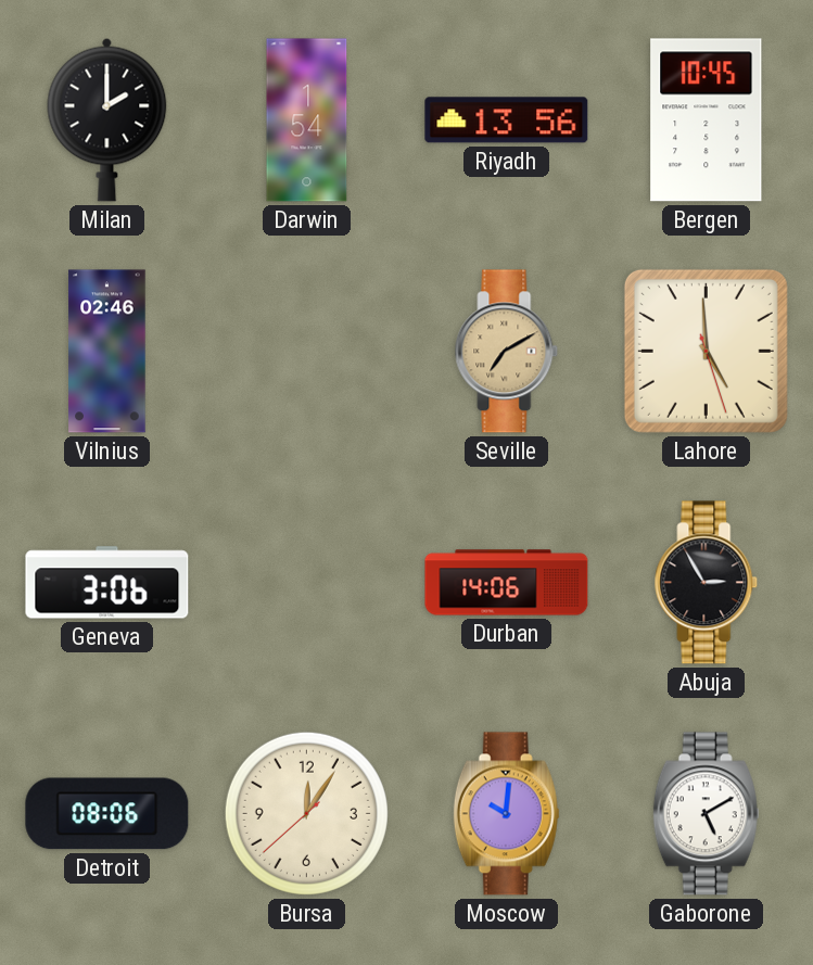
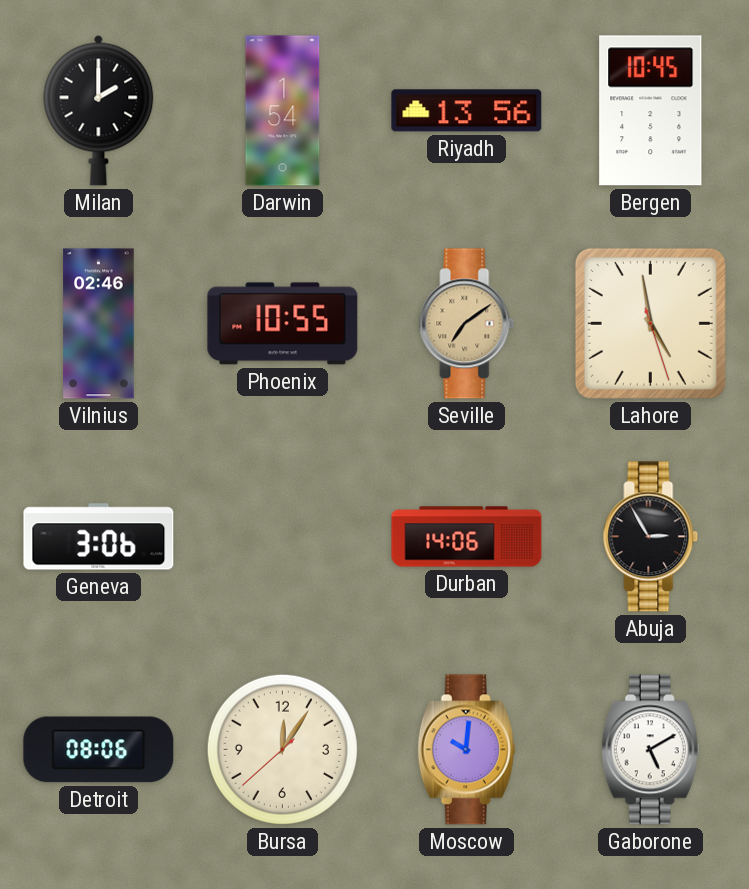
Phoenix: none -> 10:55 (283, 324)
Seville: 7:10 -> 7:09 (467, 324)
Lahore: 4:59 -> 4:58 (650, 323)
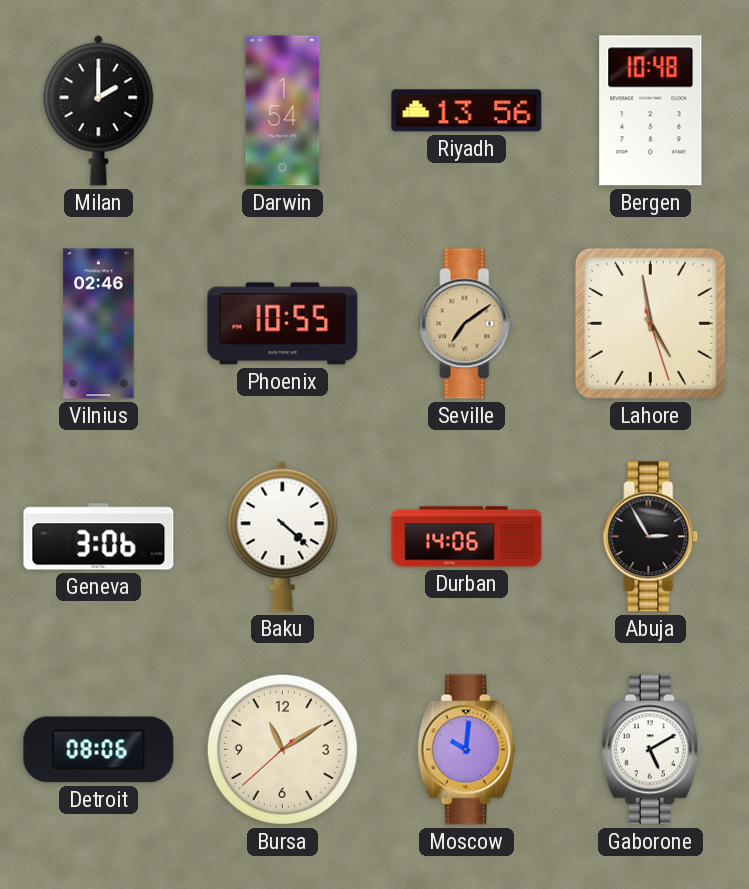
Bergen: 10:45 -> 10:48 (651, 111)
Baku: none -> 4:22 (283, 536)
Bursa: 12:05 -> 11:09 (282, 749)
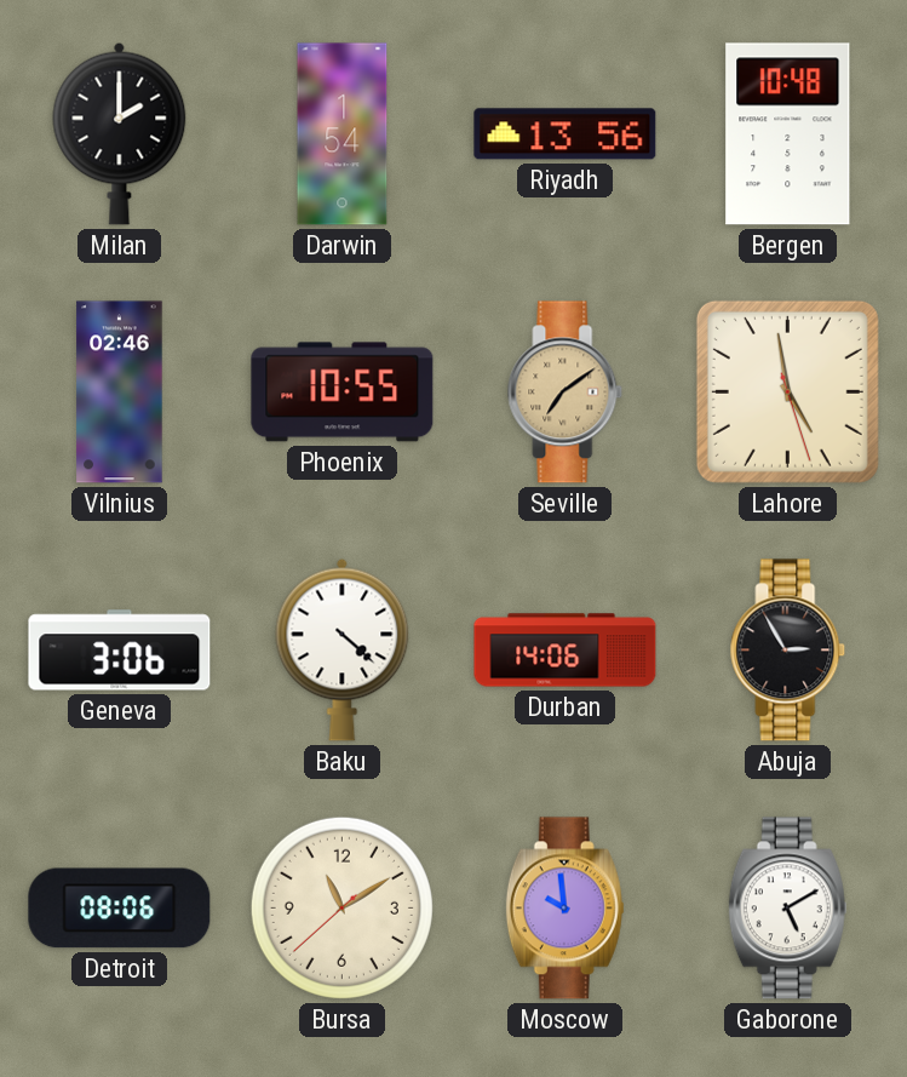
Moscow: 10:01 -> 9:59 (564, 909)
